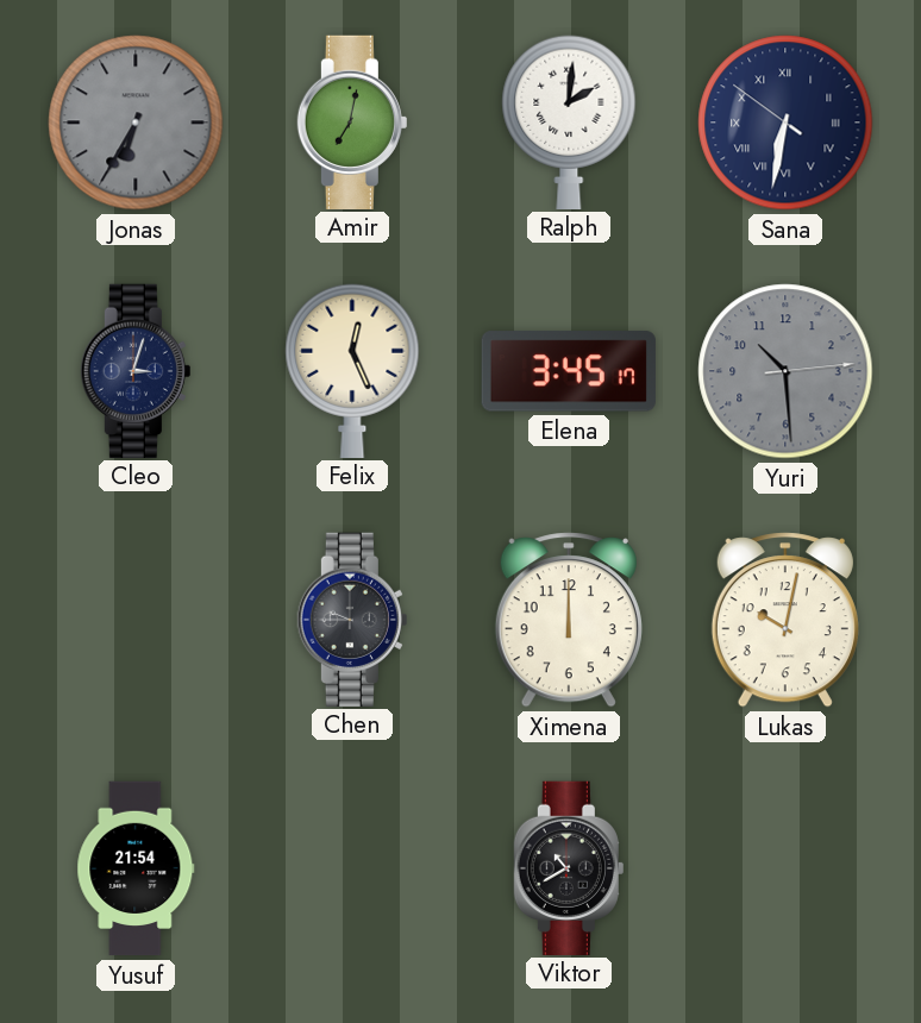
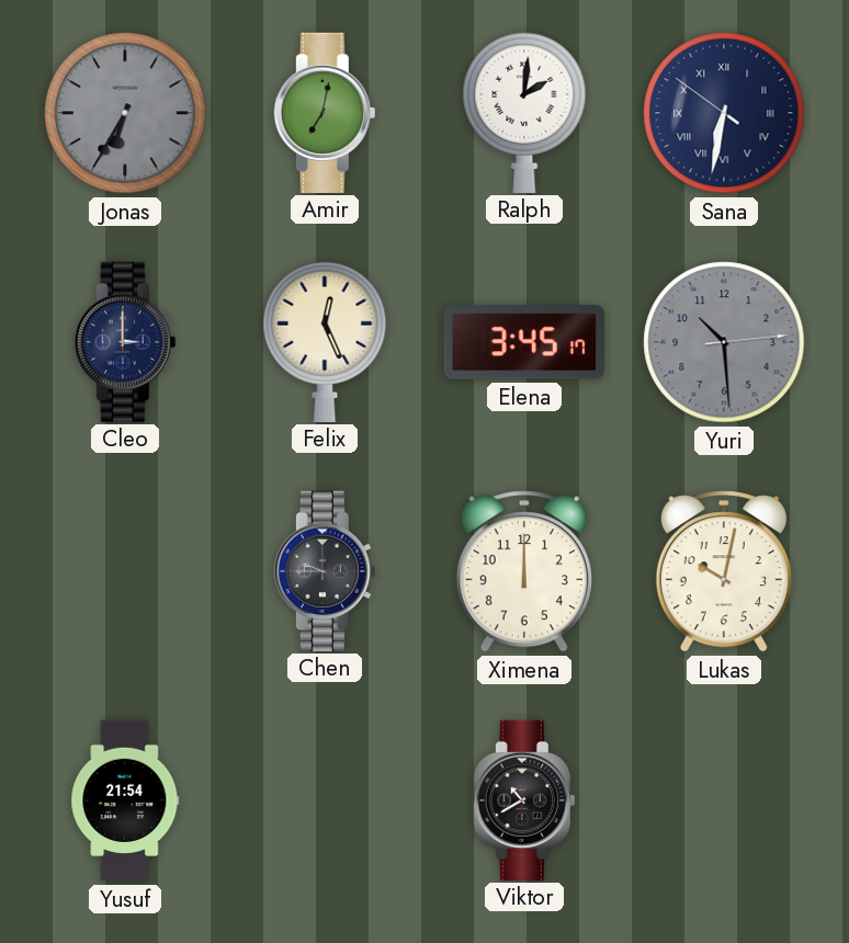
Cleo: 3:03 -> 3:00 (125, 341)
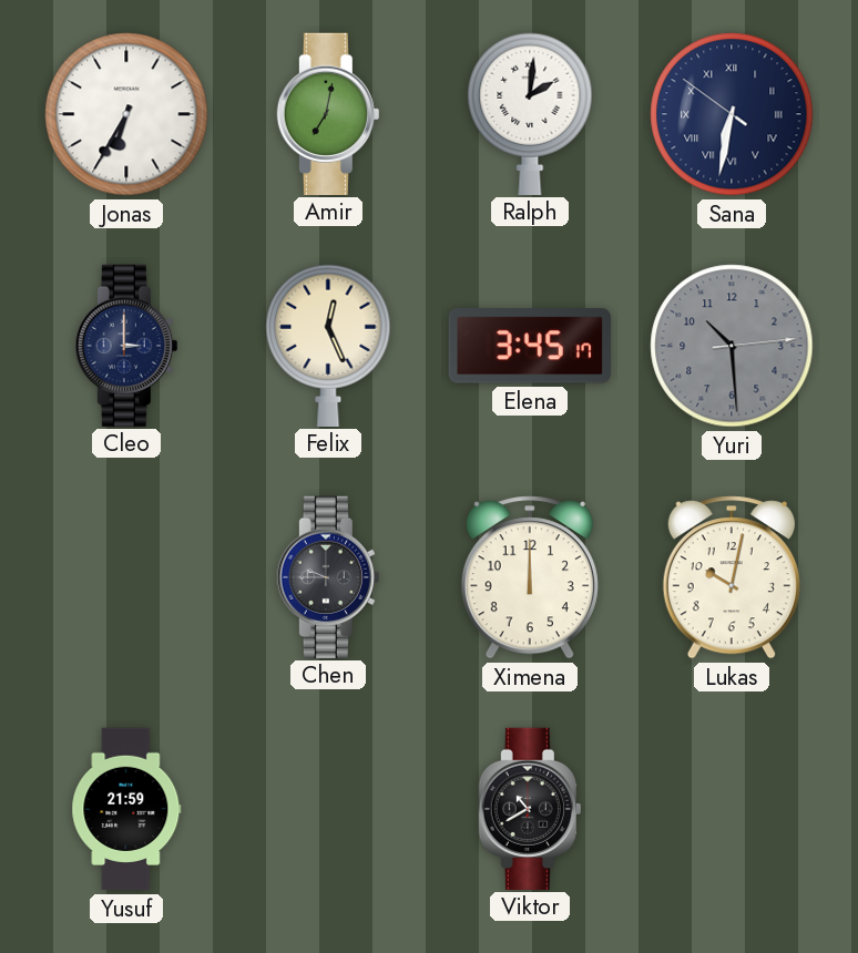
Jonas dial: grey -> white (126, 114)
Yusuf: 21:54 -> 21:59 (126, 809)
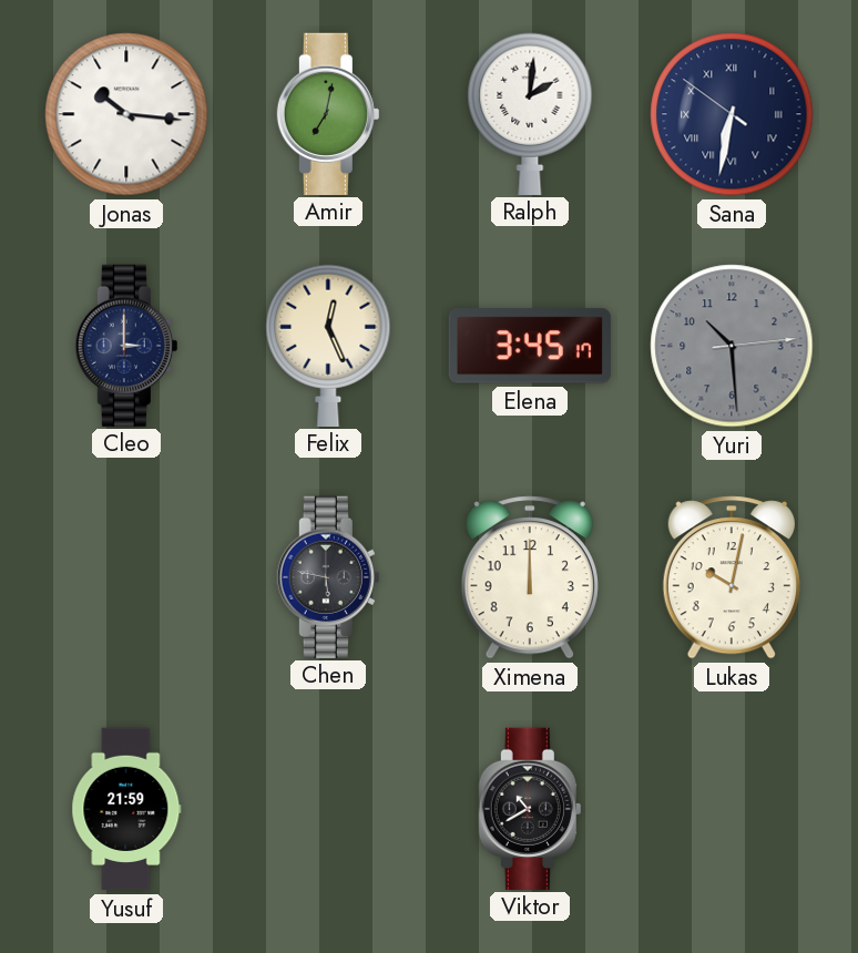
Jonas: 6:35 -> 10:16 (126, 114)
Chen: 9:45 -> 5:47 (328, 576)
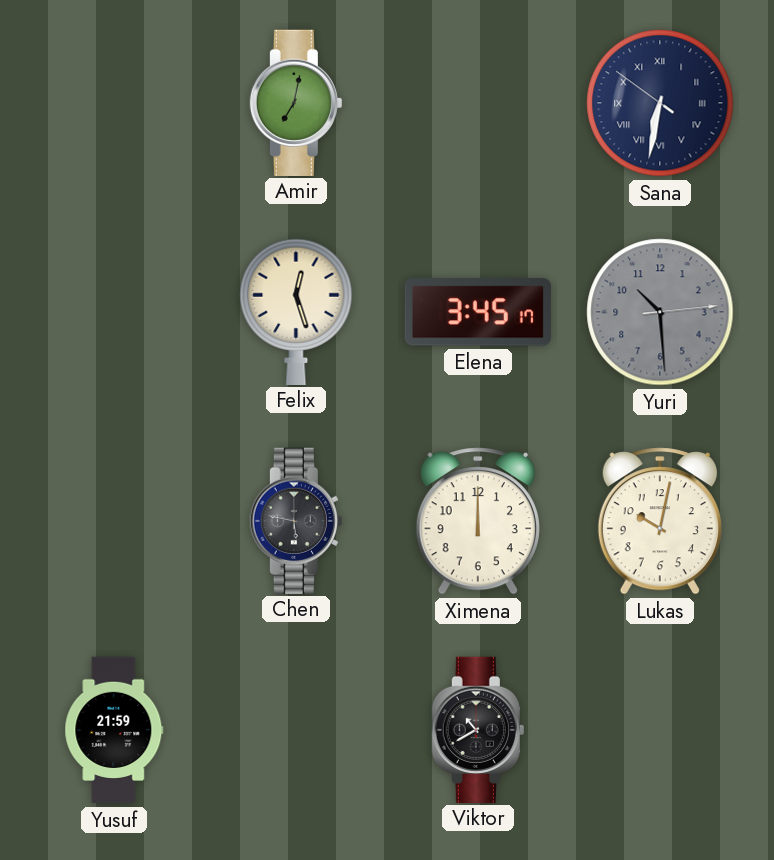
Jonas: 10:16 -> none (126, 114)
Ralph: 2:01 -> none (530, 113)
Cleo: 3:00 -> none (126, 345)
Felix: 12:26 -> 12:27 (296, 311)
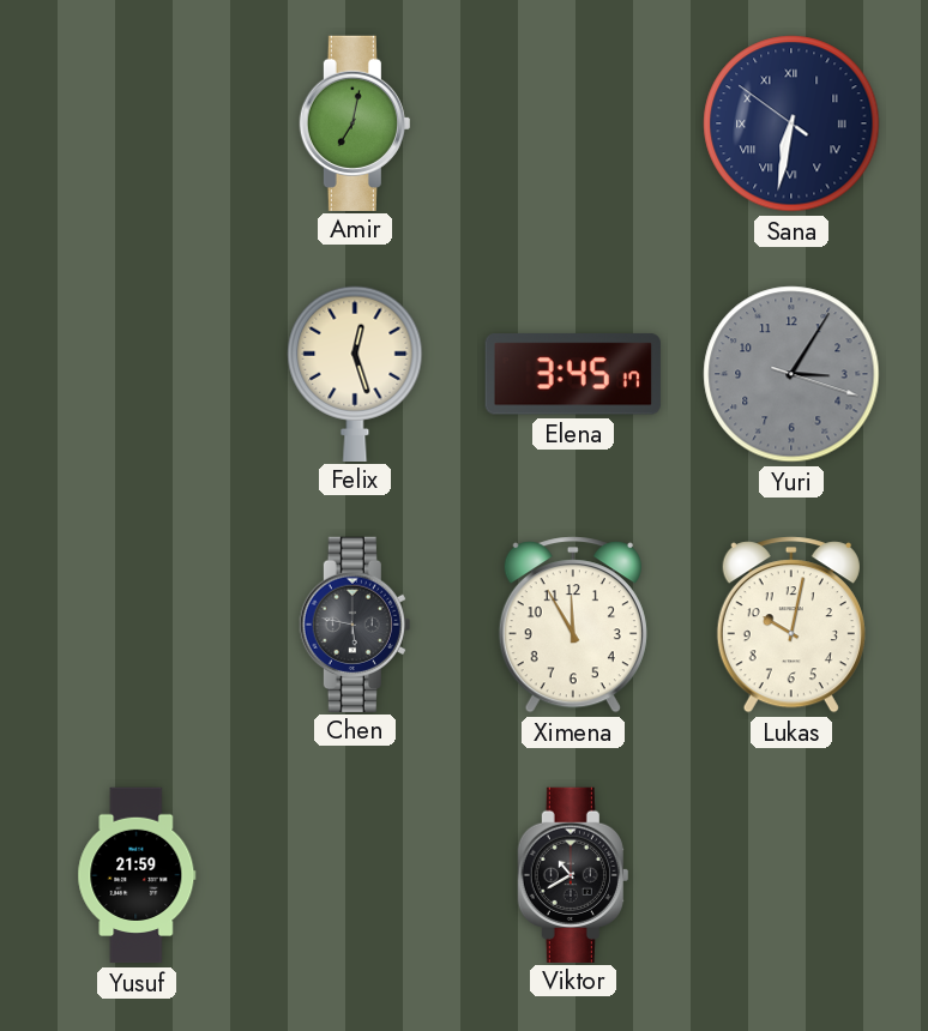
Yuri: 10:29 -> 3:05 (791, 374)
Ximena: 12:00 -> 11:55 (573, 625)
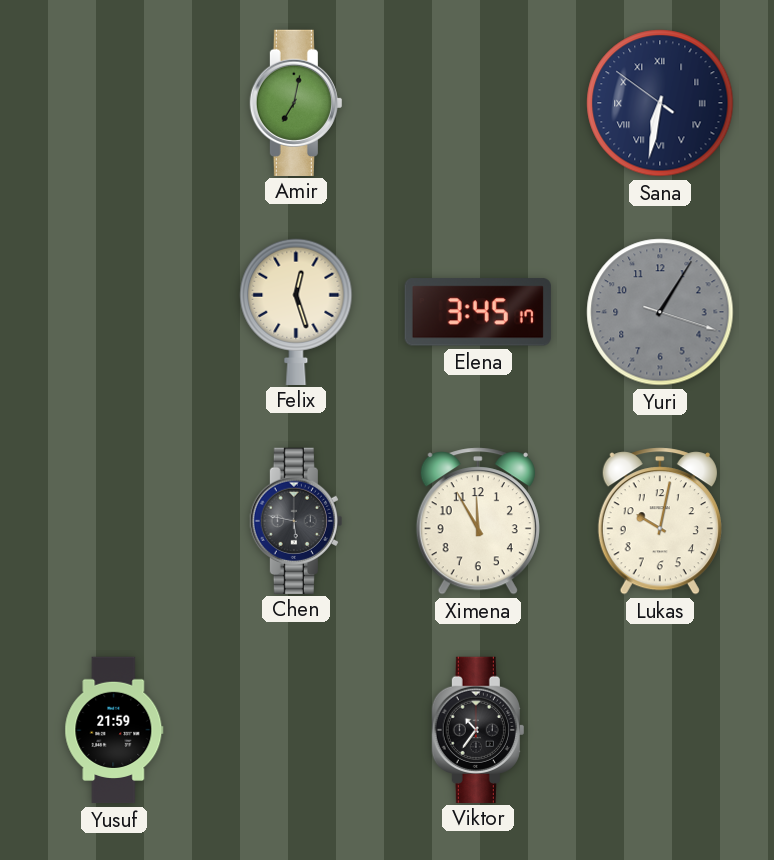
Yuri: 3:05 -> 1:05 (660, 312)
Viktor: 10:40 -> 10:36 (478, 729)
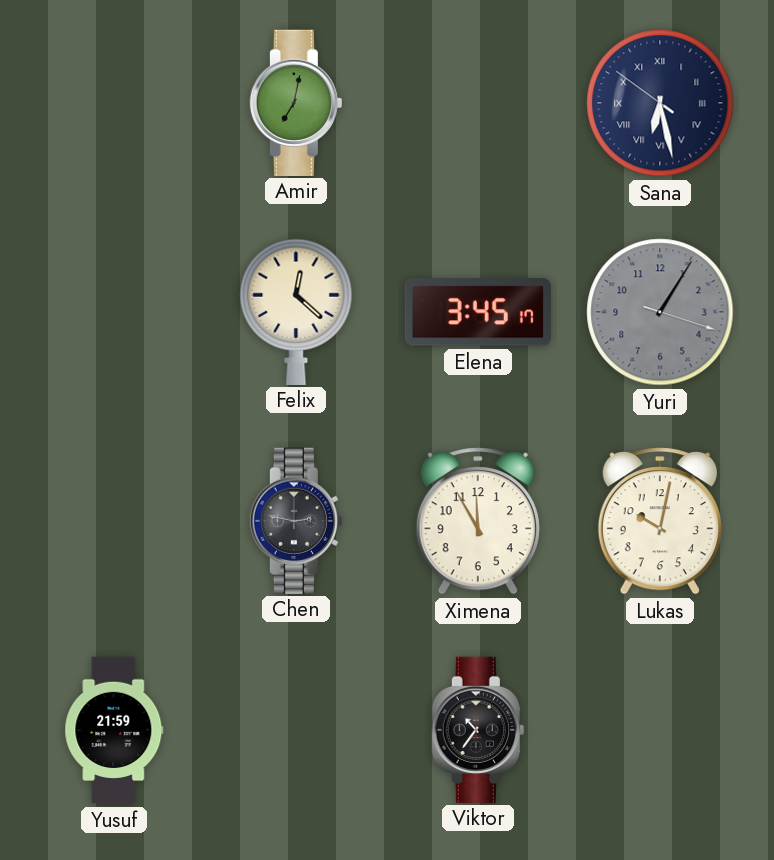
Sana: 6:31 -> 6:27 (660, 103)
Felix: 12:27 -> 12:22 (296, 311)
Chen: 5:47 -> 2:47 (296, 520)
